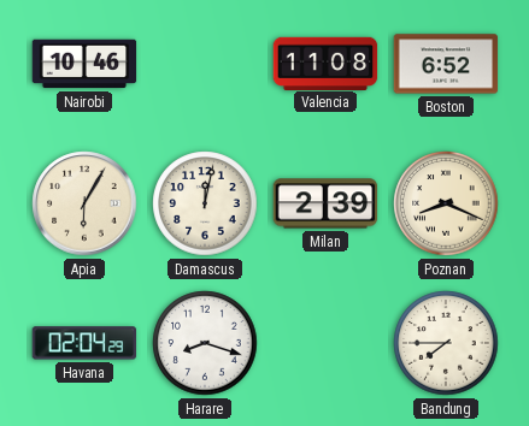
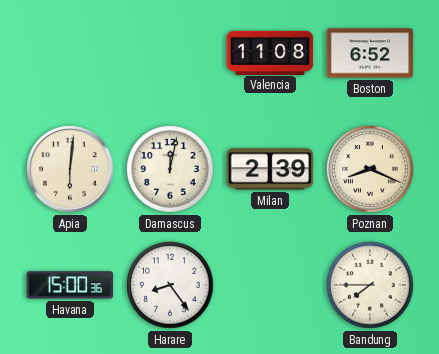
Nairobi: 10:46 -> none (84, 64)
Apia: 6:05 -> 6:01 (70, 169)
Havana: 02:04 -> 15:00 (70, 285)
Harare: 8:18 -> 8:24 (170, 285)
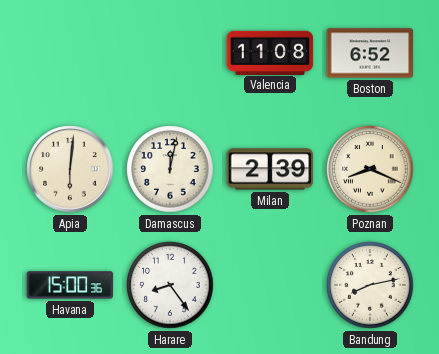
Bandung: 7:45 -> 8:13 (370, 285)
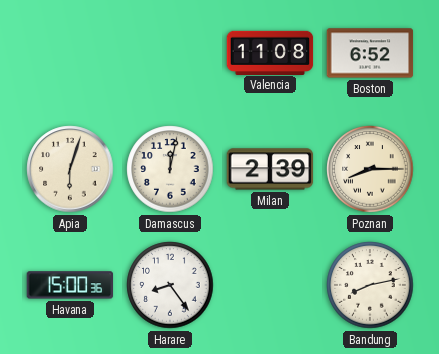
Apia: 6:01 -> 6:03 (70, 169)
Poznan: 8:19 -> 8:15 (370, 169)
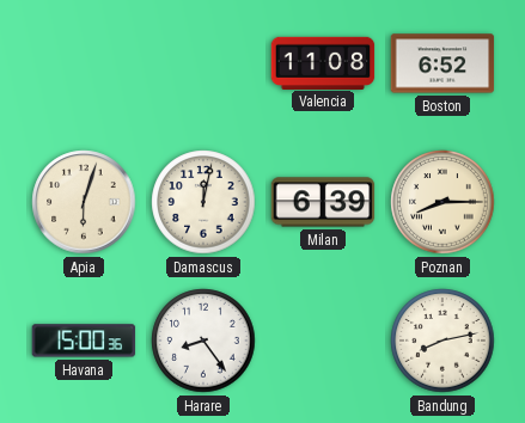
Milan: 2:39 -> 6:39 (323, 202)
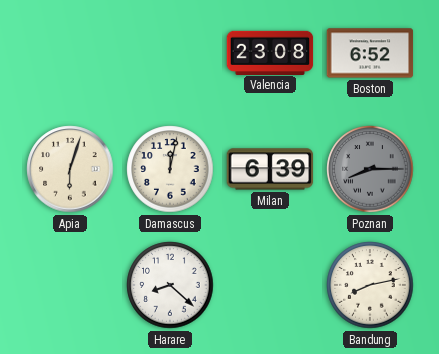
Valencia: 11:08 -> 23:08 (270, 52)
Poznan dial: cream -> grey (370, 169)
Havana: 15:00 -> none (84, 341)
Harare: 8:24 -> 8:22 (170, 285)
